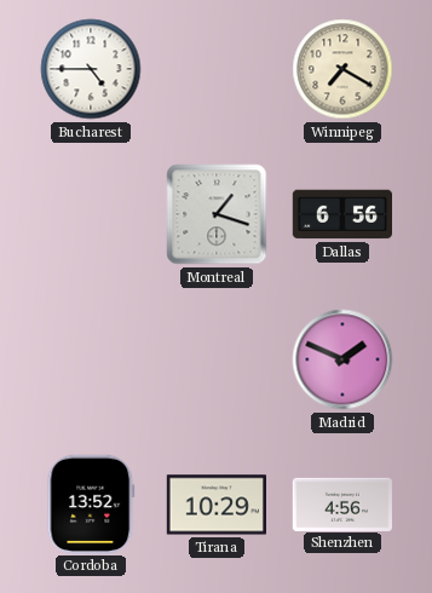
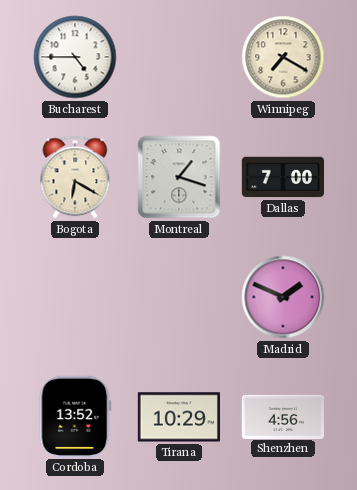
Bogota: none -> 6:20 (75, 177)
Dallas: 6:56 -> 7:00 (282, 177)
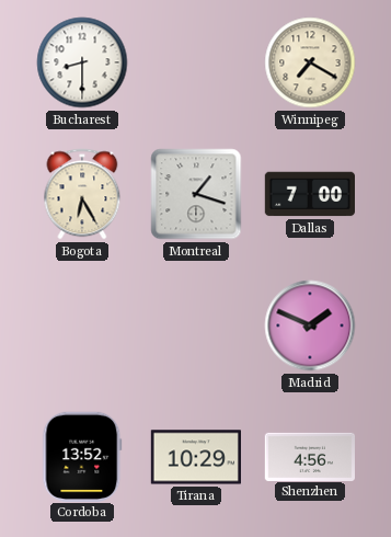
Bucharest: 4:45 -> 8:30 (82, 62)
Bogota: 6:20 -> 6:25 (82, 194)
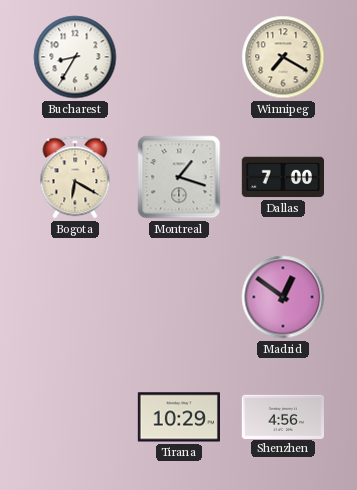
Bucharest: 8:30 -> 8:35 (75, 57)
Bogota: 6:25 -> 6:20 (75, 177)
Madrid: 1:49 -> 12:51 (283, 297)
Cordoba: 13:52 -> none (82, 456)
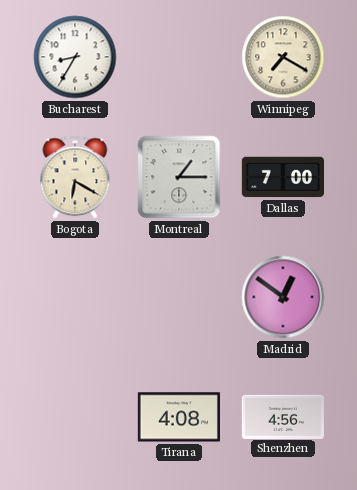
Montreal: 1:18 -> 1:15 (179, 177)
Tirana: 10:29 -> 4:08 (178, 417)
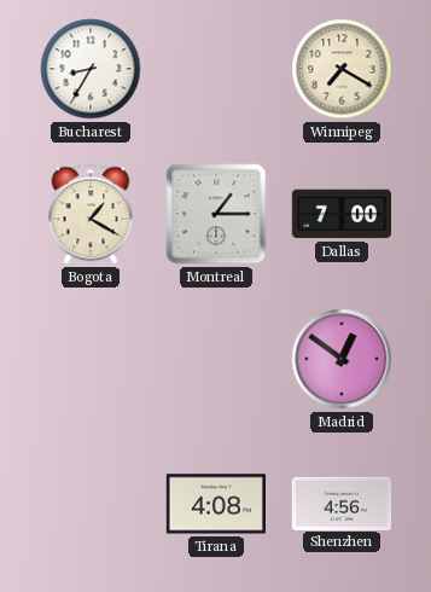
Bogota: 6:20 -> 1:20 (91, 214)
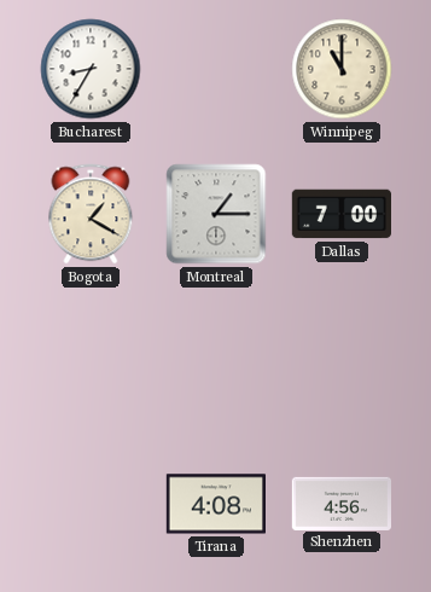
Winnipeg: 7:20 -> 11:00 (342, 69)
Madrid: 12:51 -> none (342, 359)
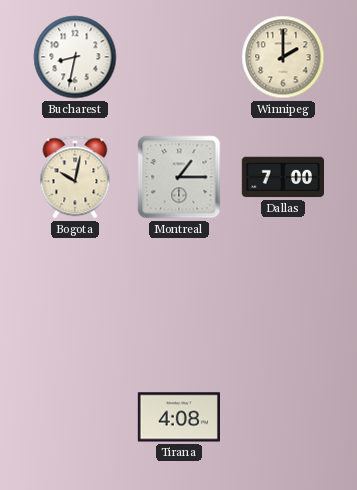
Bucharest: 8:35 -> 8:32 (75, 57)
Winnipeg: 11:00 -> 2:00 (283, 57)
Bogota: 1:20 -> 10:02 (75, 177)
Shenzhen: 4:56 -> none (340, 503)
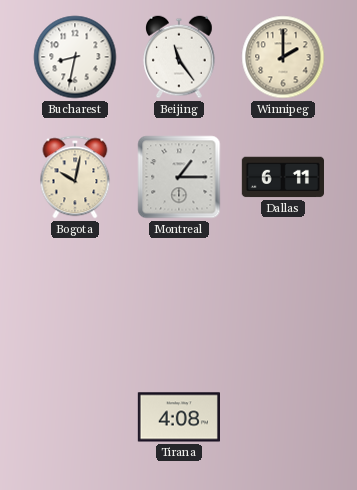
Beijing: none -> 11:24 (179, 57)
Dallas: 7:00 -> 6:11 (282, 177)
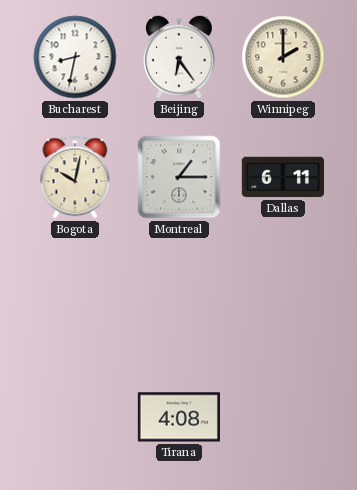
Beijing: 11:24 -> 6:24 (179, 57)
